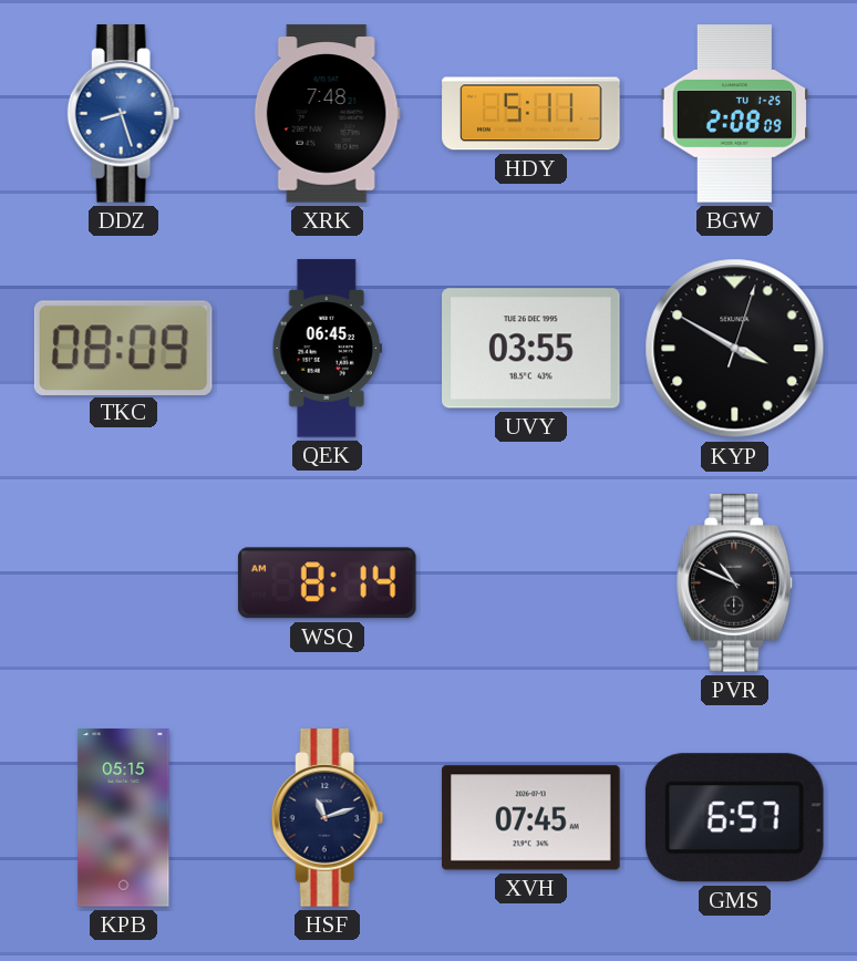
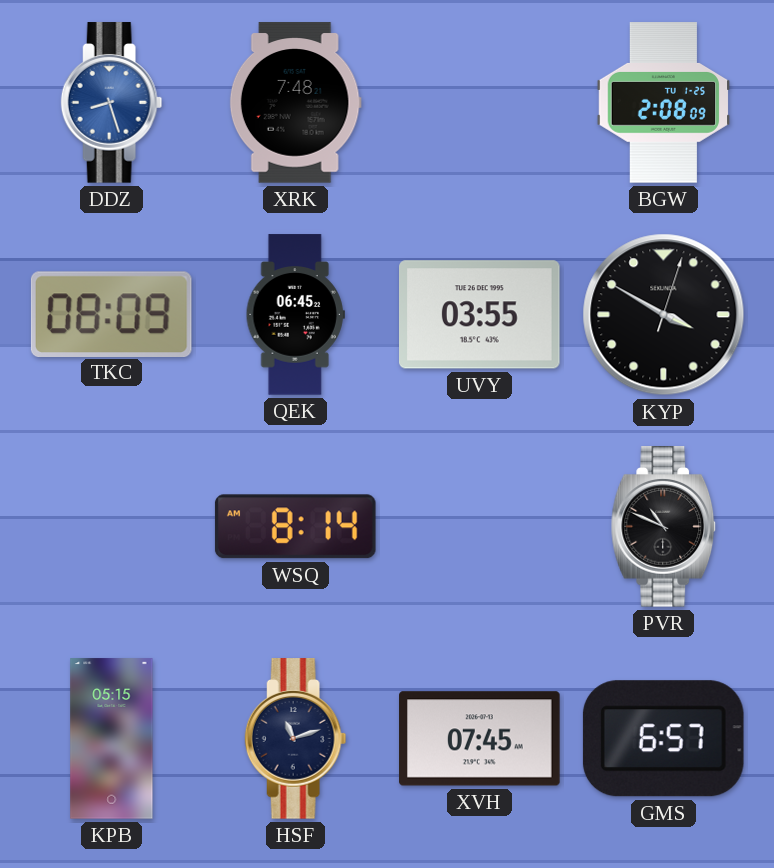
HDY: 5:11 -> none (531, 114)
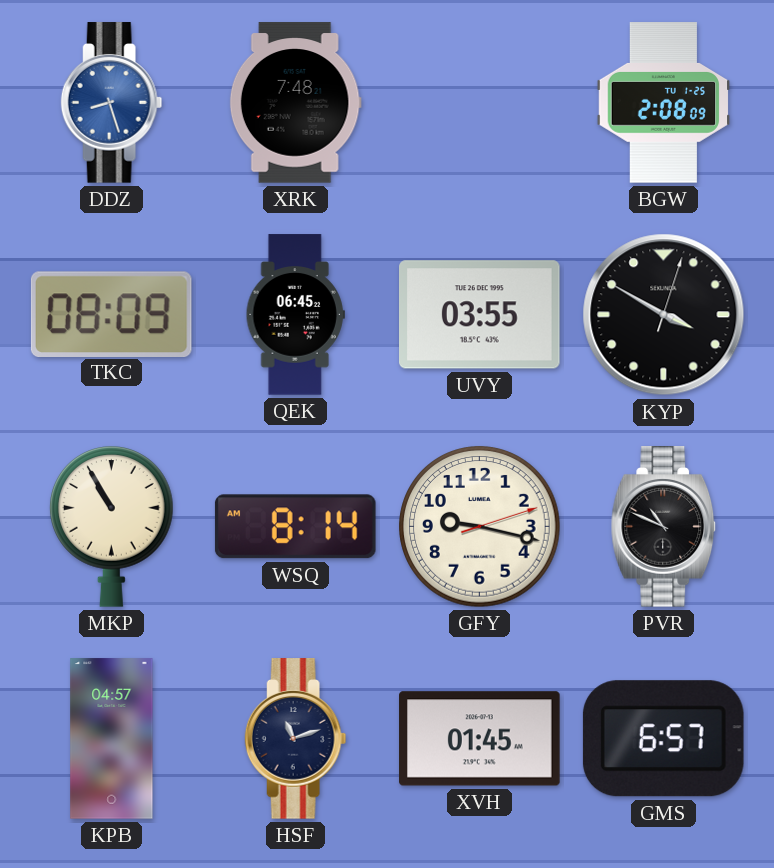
MKP: none -> 10:55 (112, 527)
GFY: none -> 9:17 (480, 527)
KPB: 05:15 -> 04:57 (112, 739)
XVH: 07:45 -> 01:45 (480, 739)
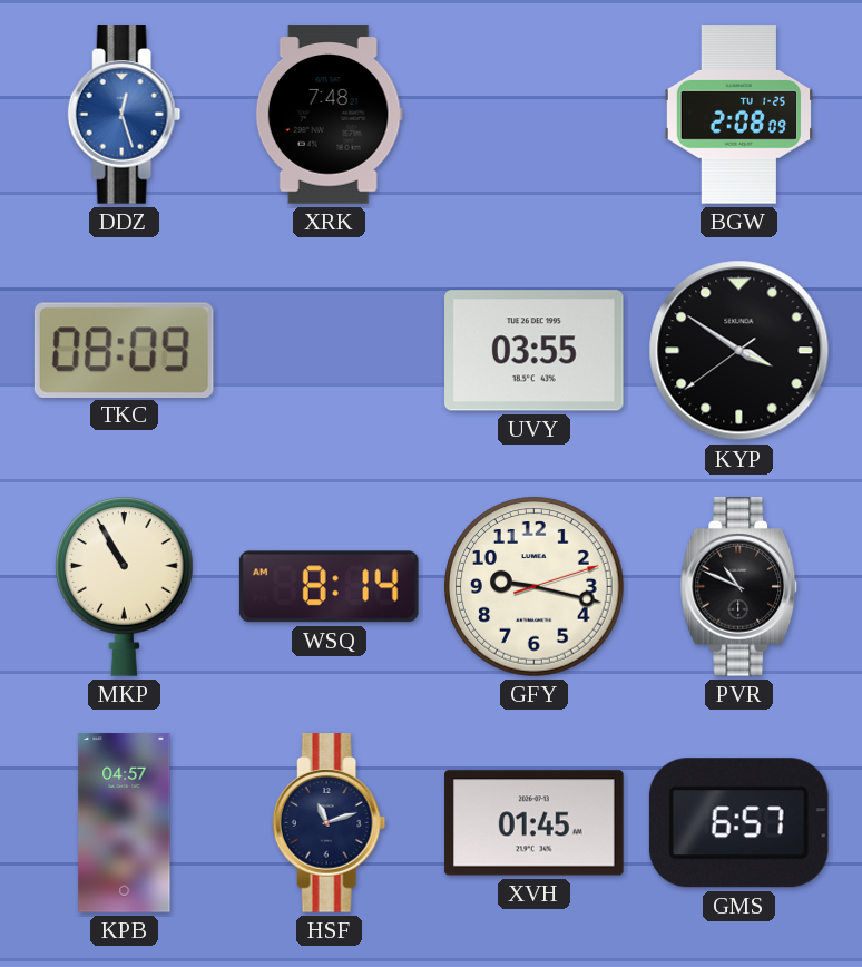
DDZ: 8:27 -> 12:27 (125, 115)
QEK: 06:45 -> none (295, 315)
KYP: 3:50:03 -> 3:50:39 (739, 351)
